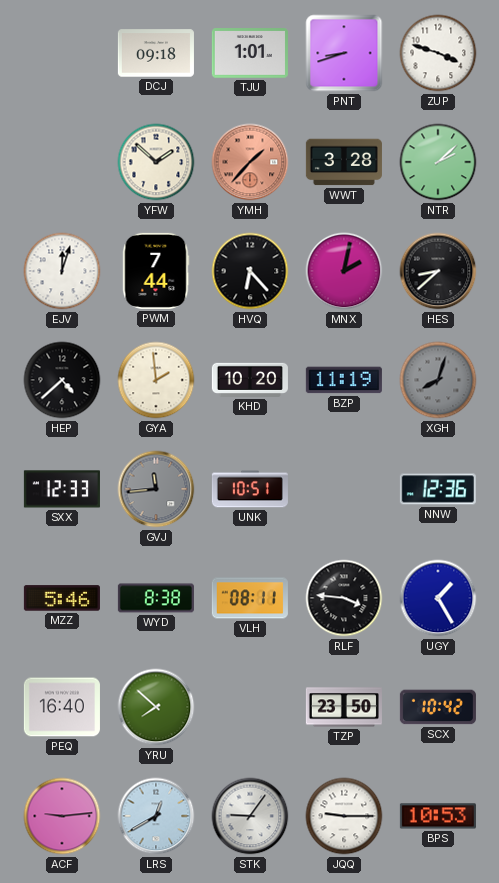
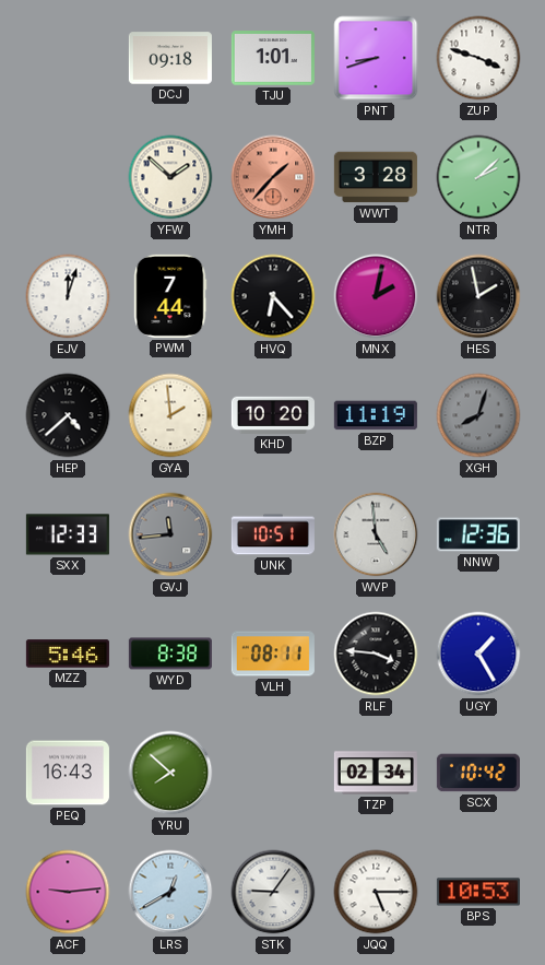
HES: 8:38 -> 1:58 (478, 296)
WVP: none -> 4:59 (376, 534)
PEQ: 16:40 -> 16:43 (68, 773)
TZP: 23:50 -> 02:34 (376, 773)
JQQ: 9:15 -> 5:15 (376, 892)
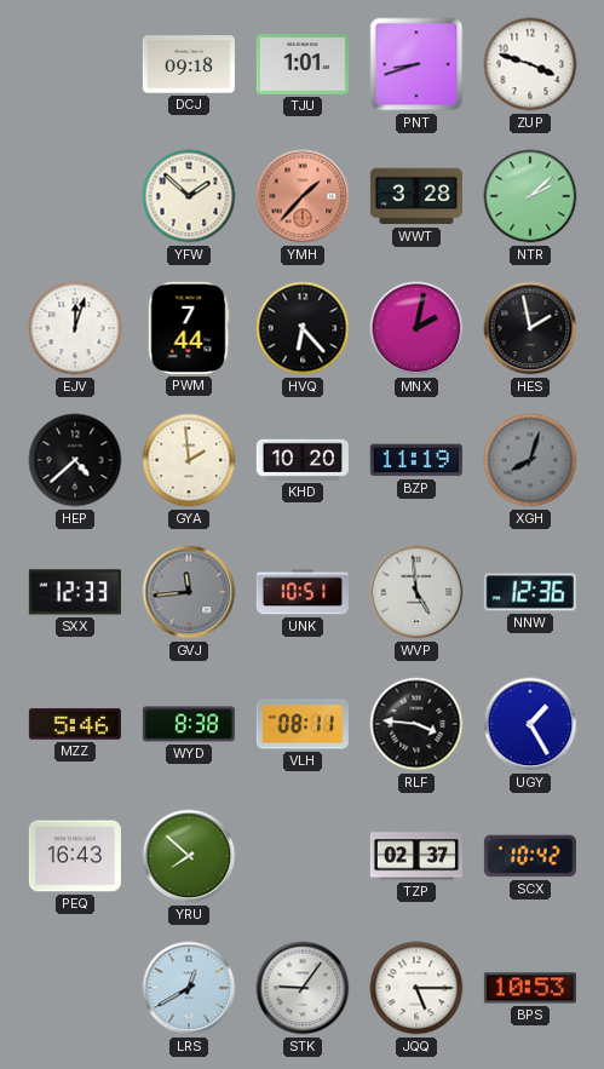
TZP: 02:34 -> 02:37 (416, 856)
ACF: 9:14 -> none (68, 892)
